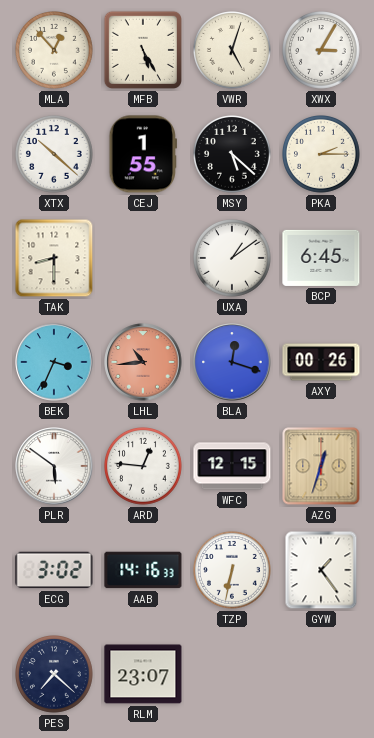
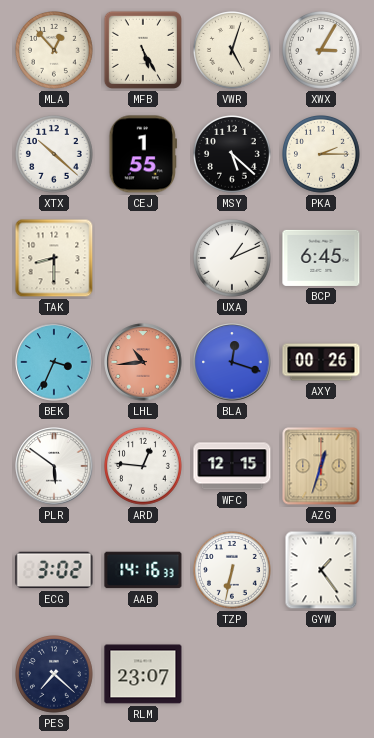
UXA: 1:09 -> 1:11 (233, 259)
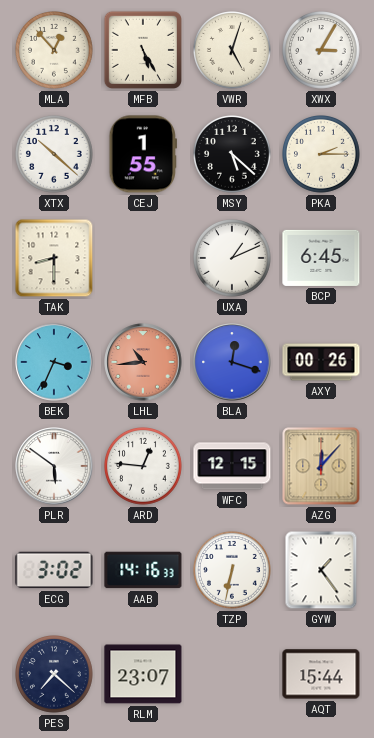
AZG: 12:33 -> 12:07 (321, 466)
AQT: none -> 15:44 (321, 674)
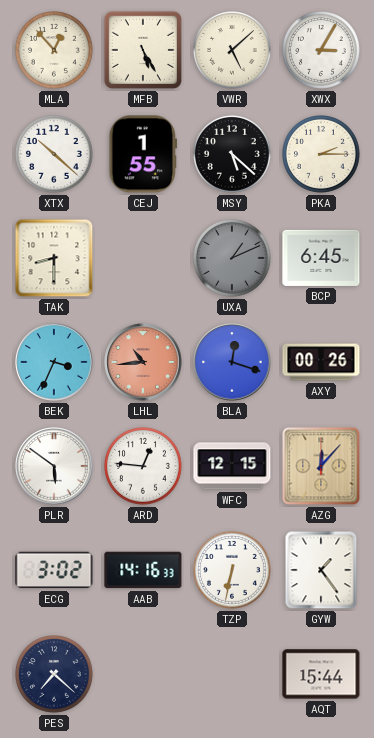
VWR: 5:03 -> 5:08 (233, 51)
UXA dial: white -> grey (233, 259)
RLM: 23:07 -> none (143, 674)
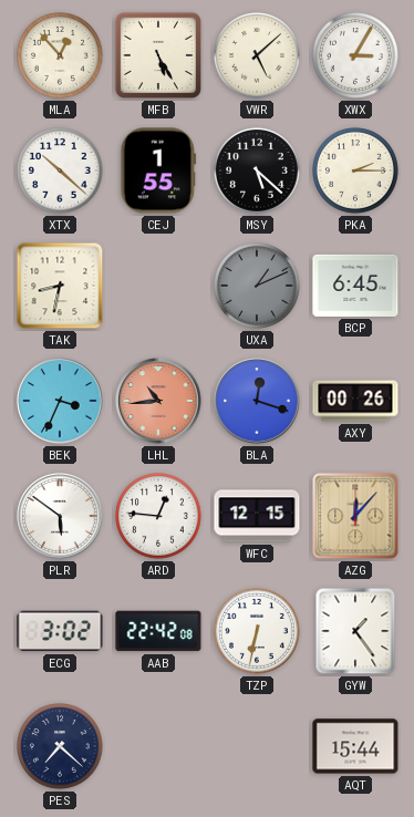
TAK: 8:30 -> 8:32 (60, 286)
AAB: 14:16 -> 22:42 (158, 631)
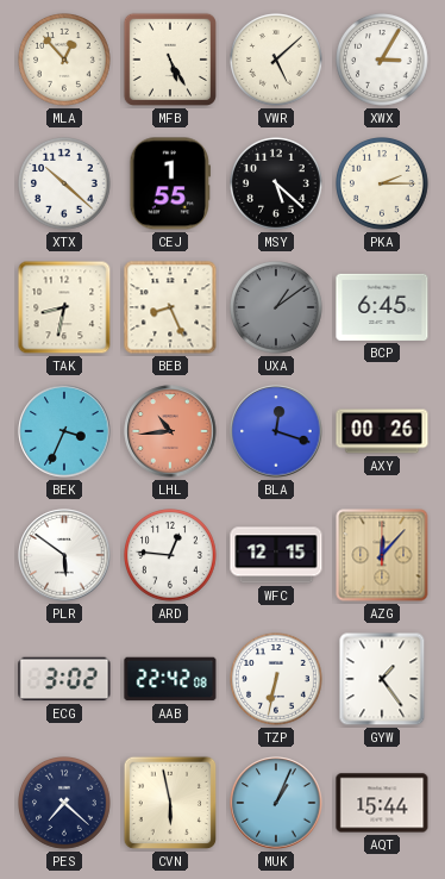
BEB: none -> 8:26 (170, 307)
UXA: 1:11 -> 1:09 (277, 308)
CVN: none -> 5:58 (170, 803)
MUK: none -> 1:04 (276, 803)
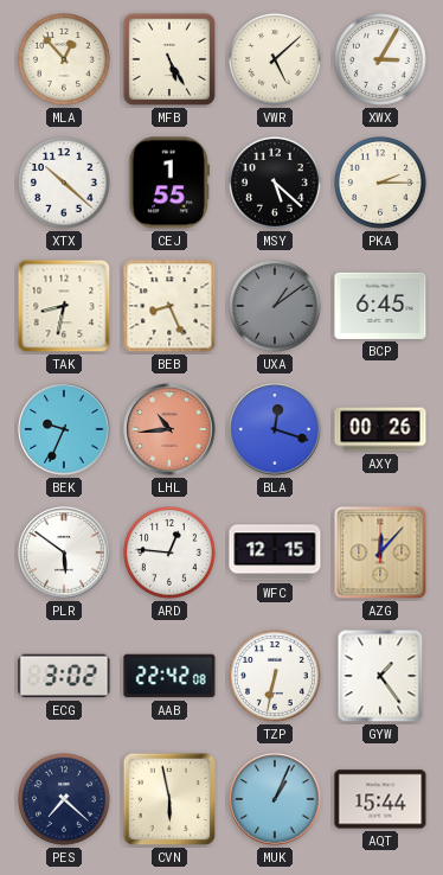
BEK: 3:34 -> 9:34 (64, 429)
